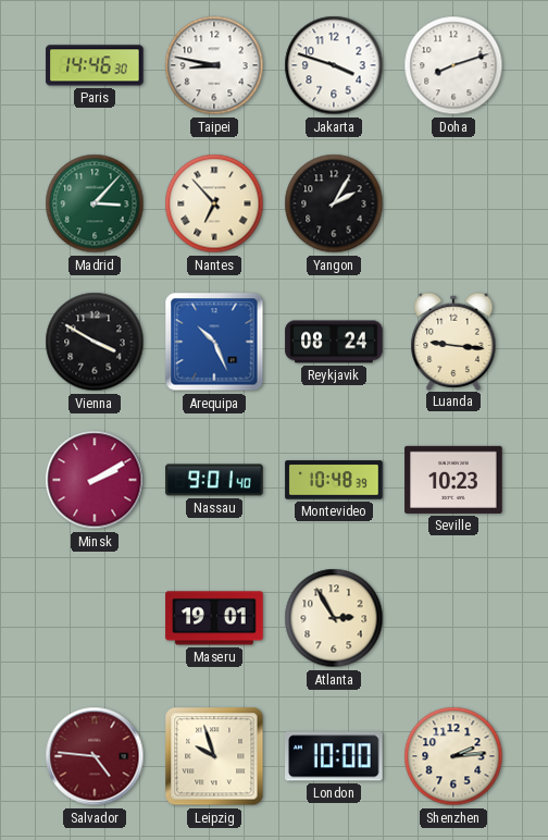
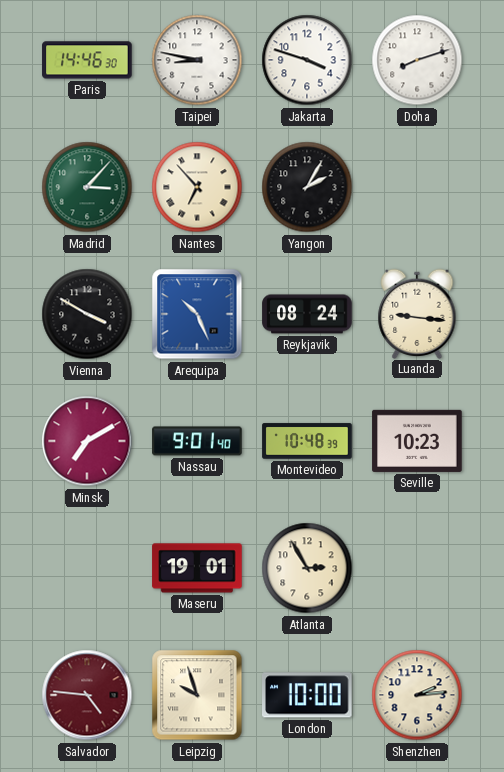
Minsk: 2:10 -> 7:10 (87, 441)
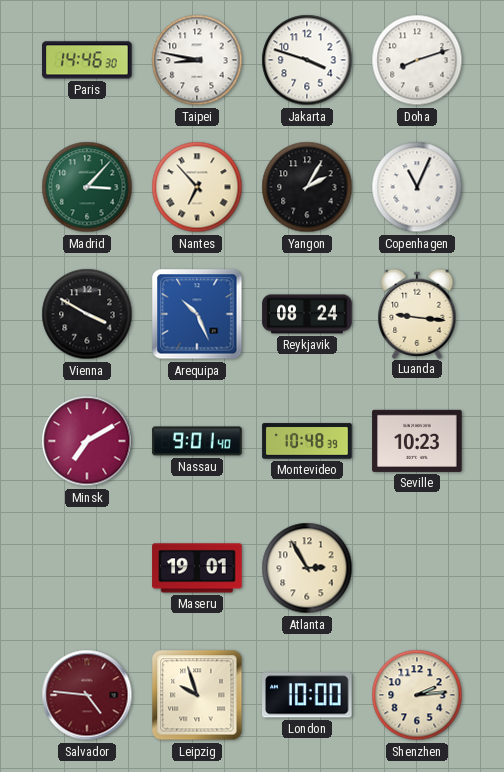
Copenhagen: none -> 11:04 (417, 187)
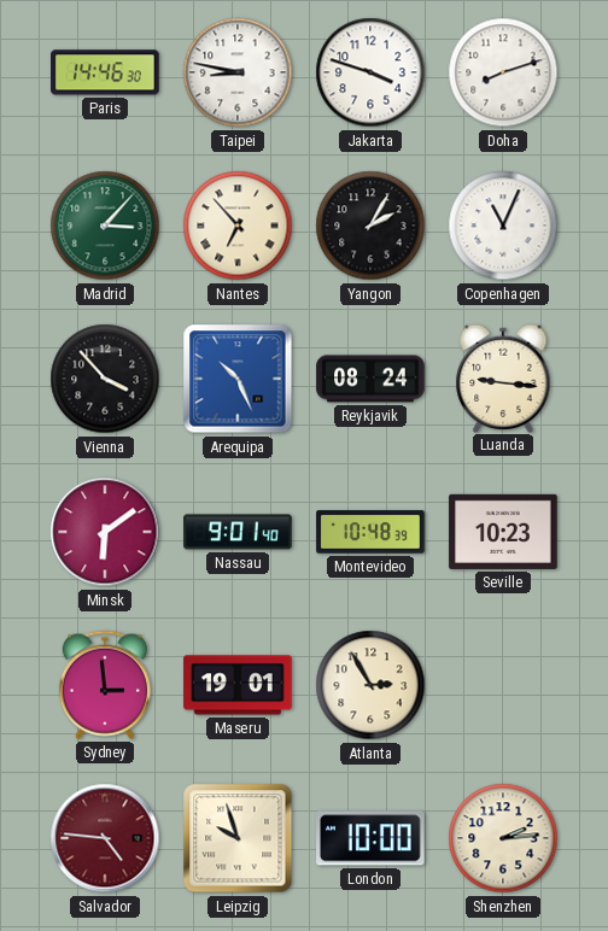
Vienna: 3:50 -> 3:53 (105, 379)
Minsk: 7:10 -> 6:09 (105, 532)
Sydney: none -> 2:59 (105, 685)
